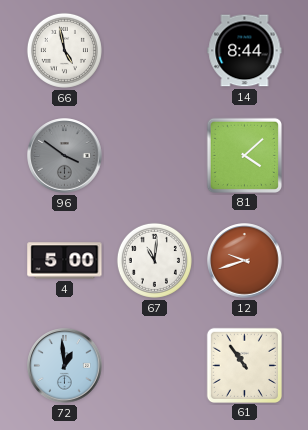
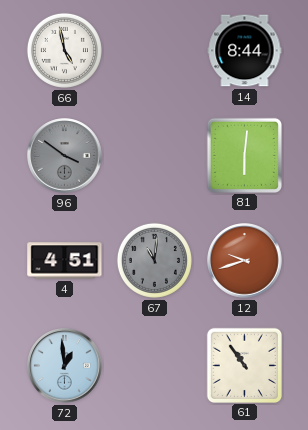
81: 4:08 -> 6:01 (244, 155)
4: 5:00 -> 4:51 (65, 261)
67 dial: white -> grey (154, 260)
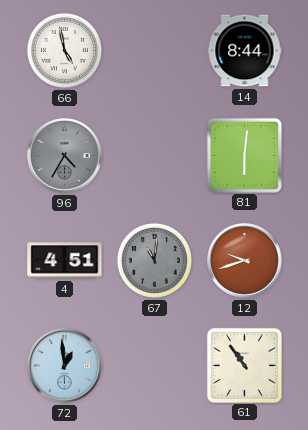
96: 3:51 -> 4:35 (65, 156)
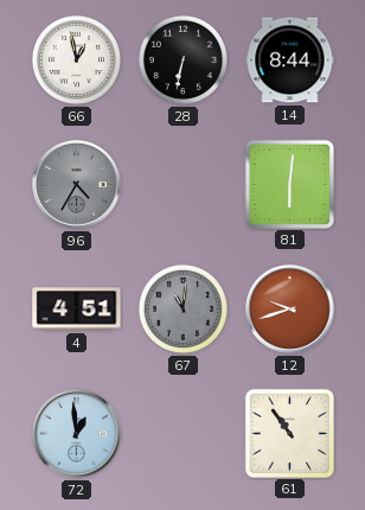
66: 4:58 -> 12:58 (76, 59)
28: none -> 6:32 (182, 59)
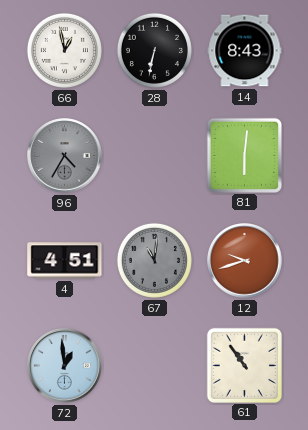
14: 8:44 -> 8:43 (245, 51)
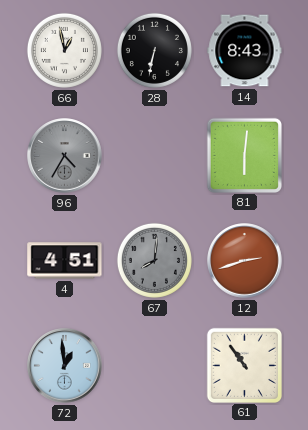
67: 11:01 -> 8:01 (154, 260)
12: 9:42 -> 2:42 (245, 261)
